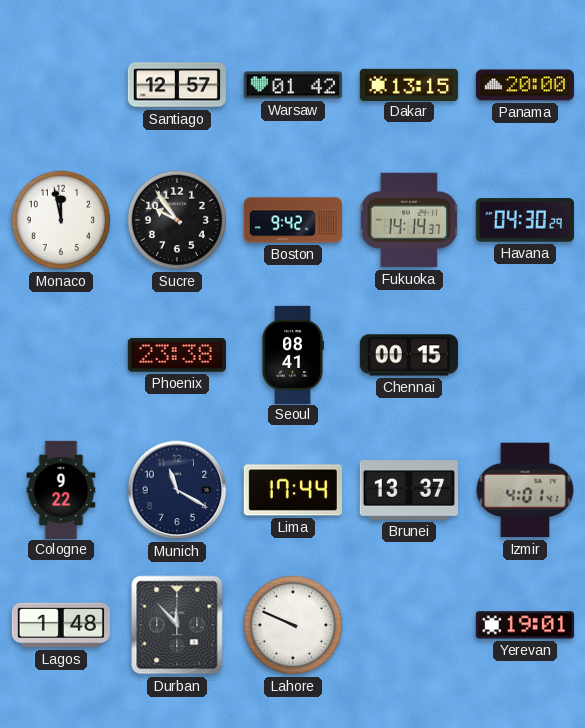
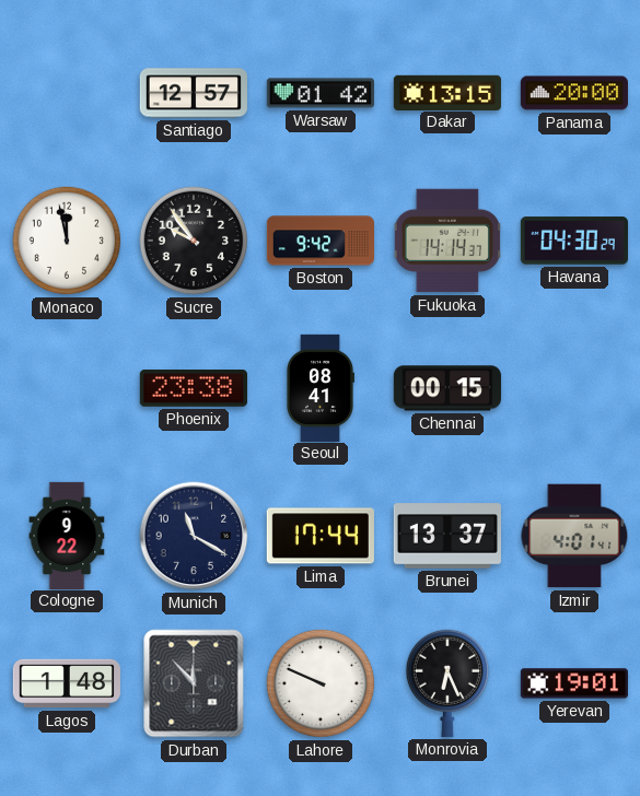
Monrovia: none -> 6:26 (446, 683)
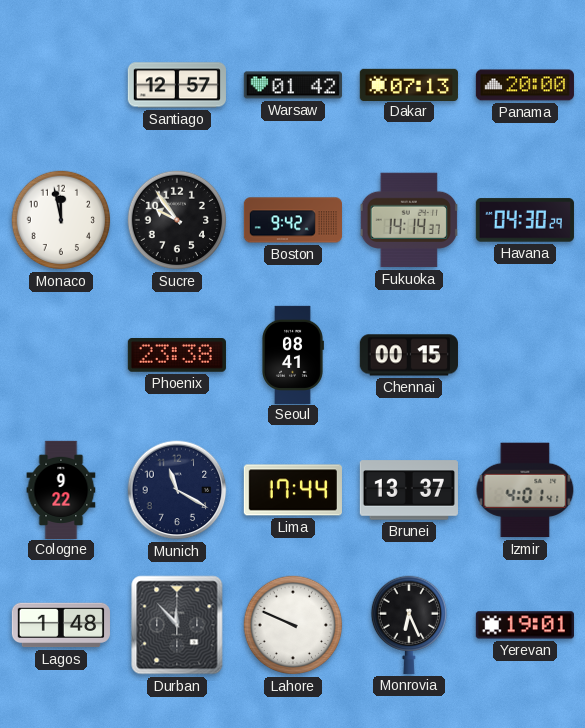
Dakar: 13:15 -> 07:13 (409, 84)
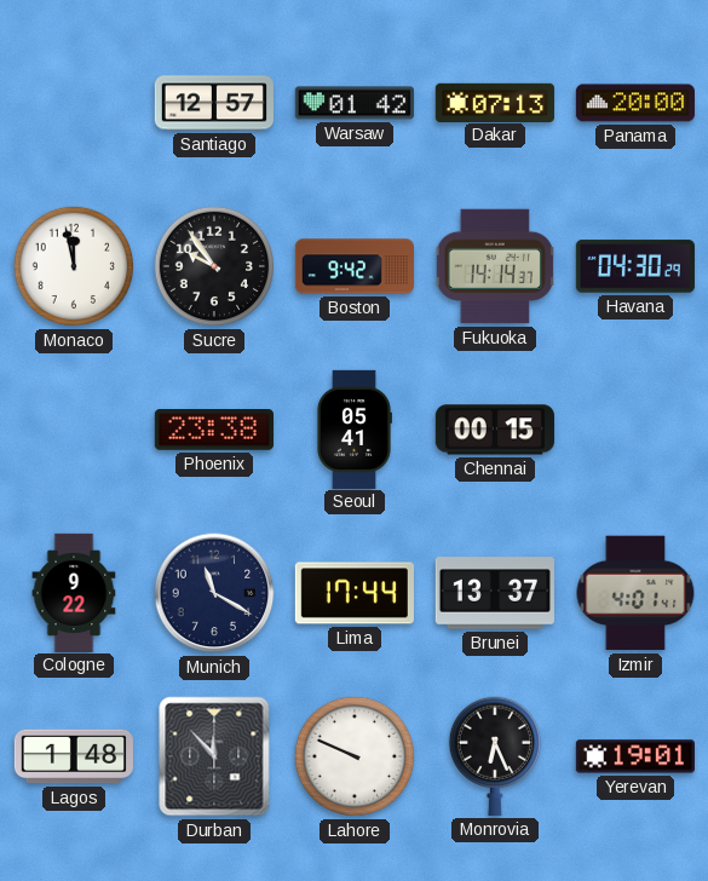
Seoul: 08:41 -> 05:41 (353, 428)
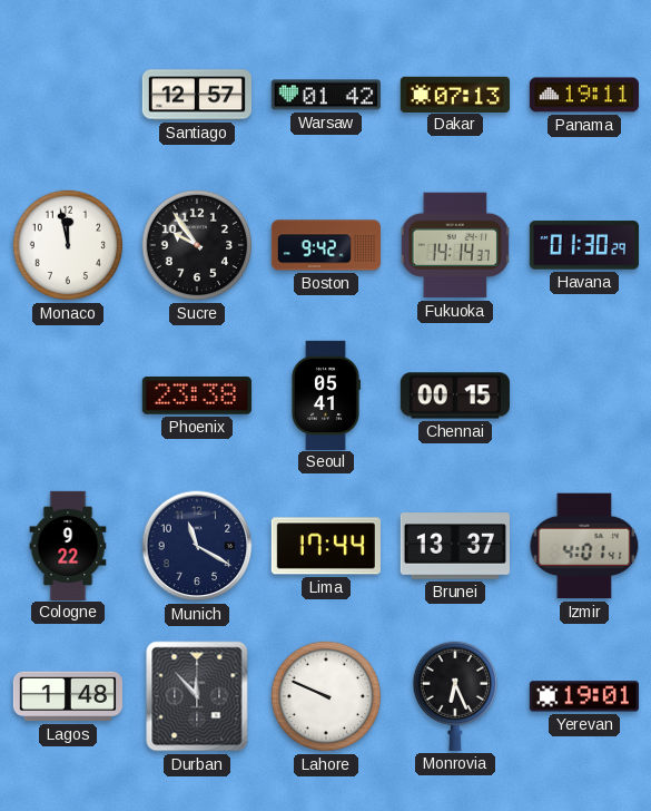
Panama: 20:00 -> 19:11 (584, 95)
Havana: 04:30 -> 01:30 (584, 245)
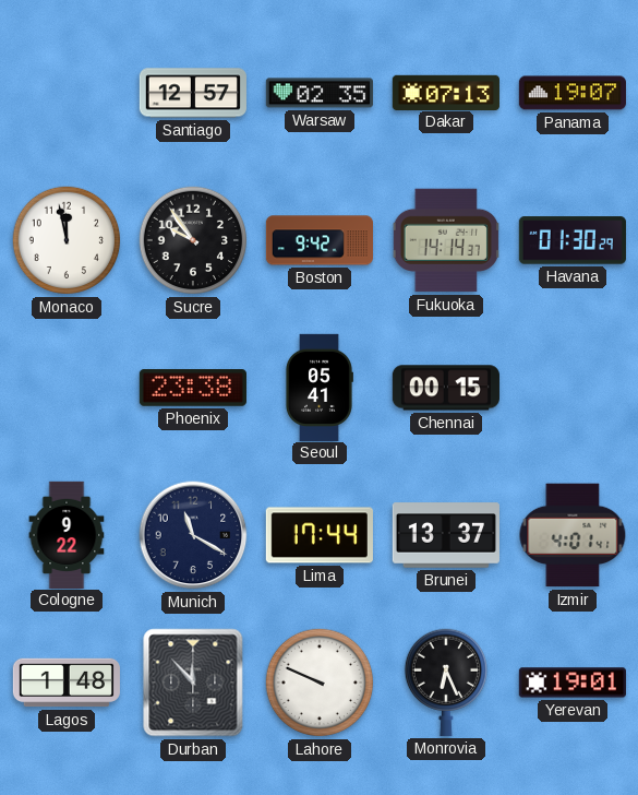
Warsaw: 01:42 -> 02:35 (320, 93)
Panama: 19:11 -> 19:07 (573, 93)
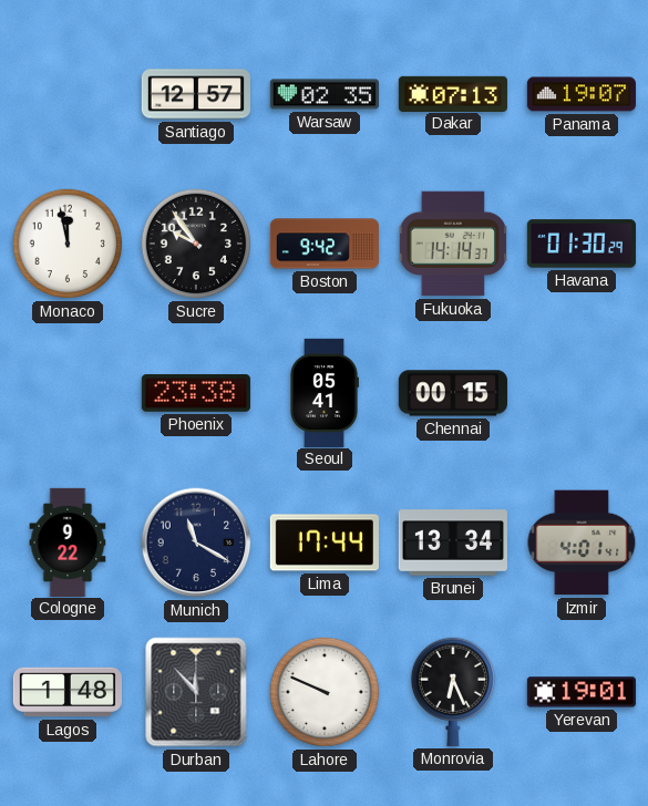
Brunei: 13:37 -> 13:34 (453, 542)
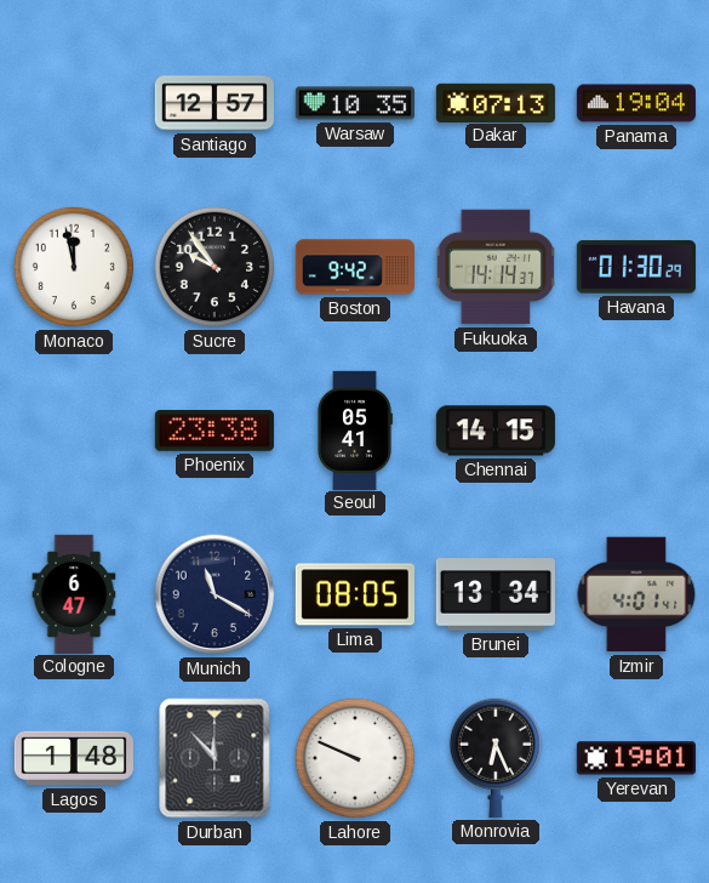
Warsaw: 02:35 -> 10:35 (355, 103)
Panama: 19:07 -> 19:04 (636, 103)
Chennai: 00:15 -> 14:15 (496, 431)
Cologne: 9:22 -> 6:47 (74, 593)
Lima: 17:44 -> 08:05 (355, 594)
